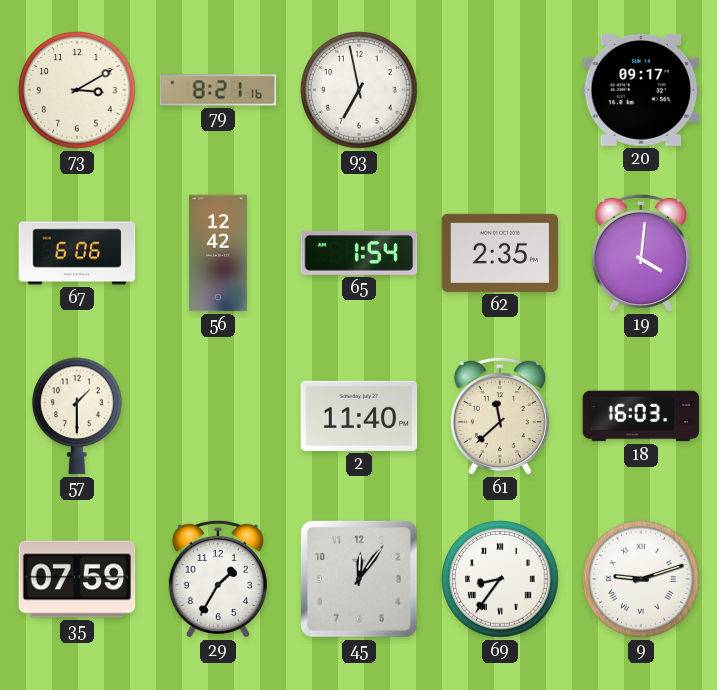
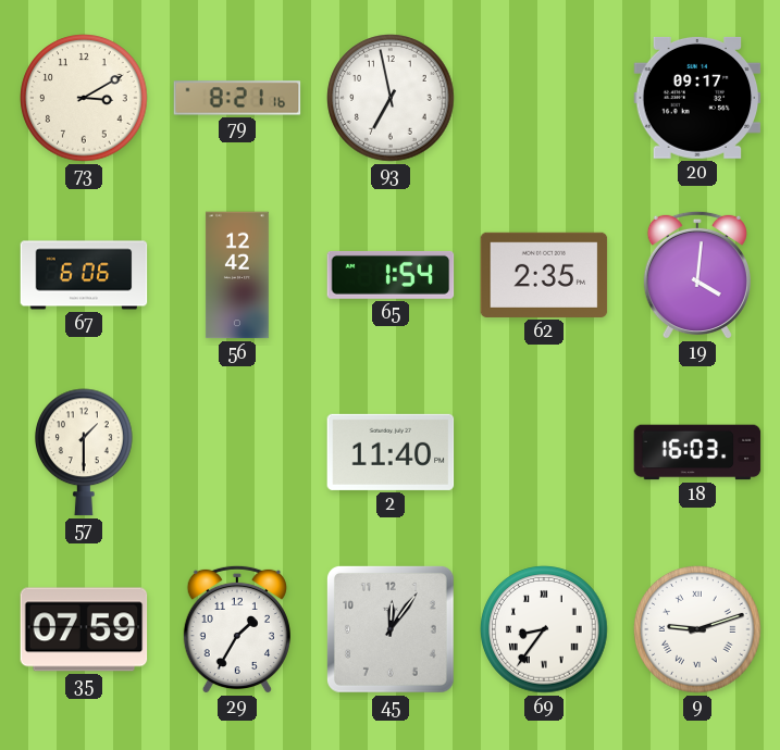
61: 11:38 -> none (500, 416)
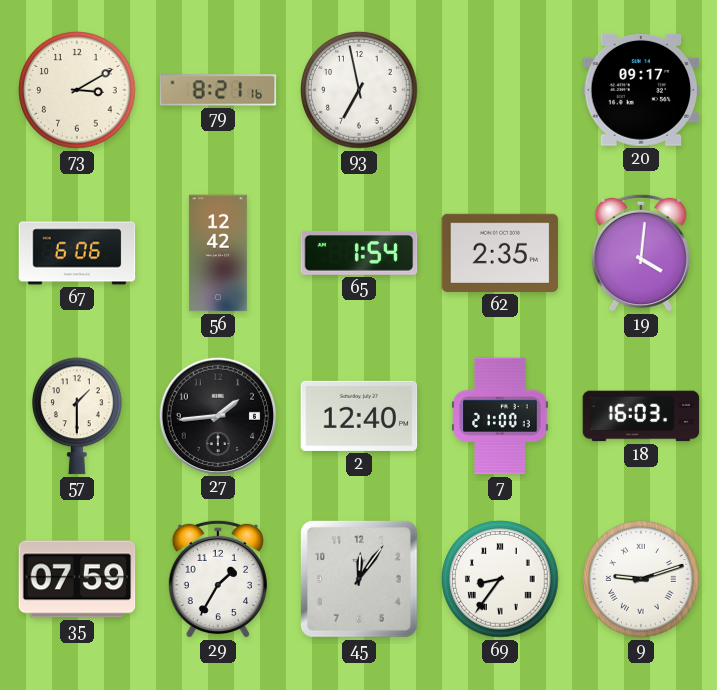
27: none -> 1:44 (217, 415)
2: 11:40 -> 12:40 (359, 416)
7: none -> 21:00 (500, 416)
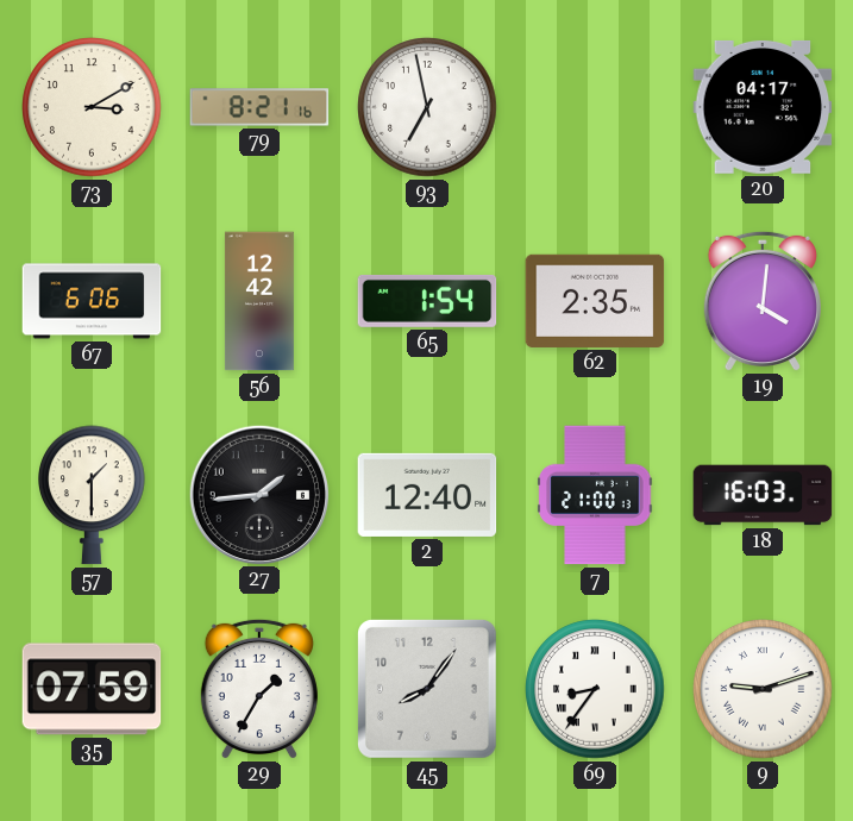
20: 09:17 -> 04:17 (763, 107)
45: 12:06 -> 8:06 (427, 689)
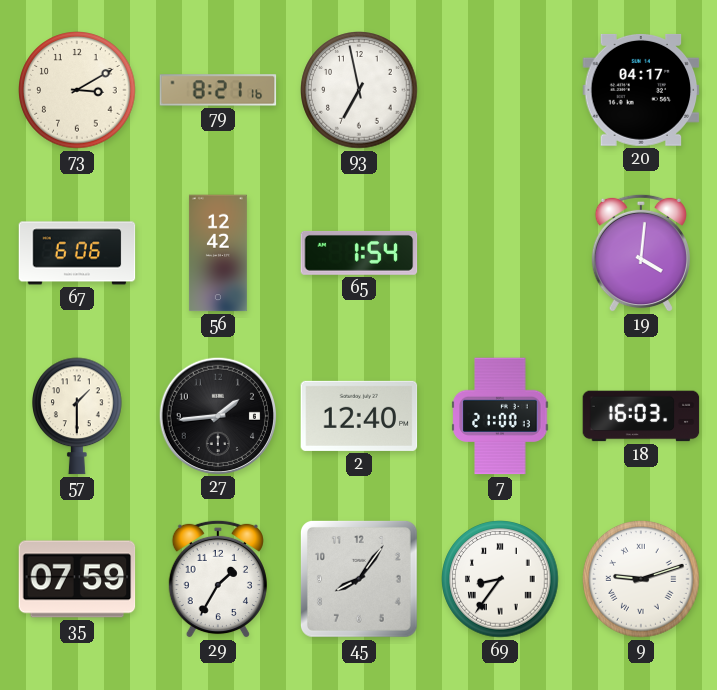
62: 2:35 -> none (595, 301)
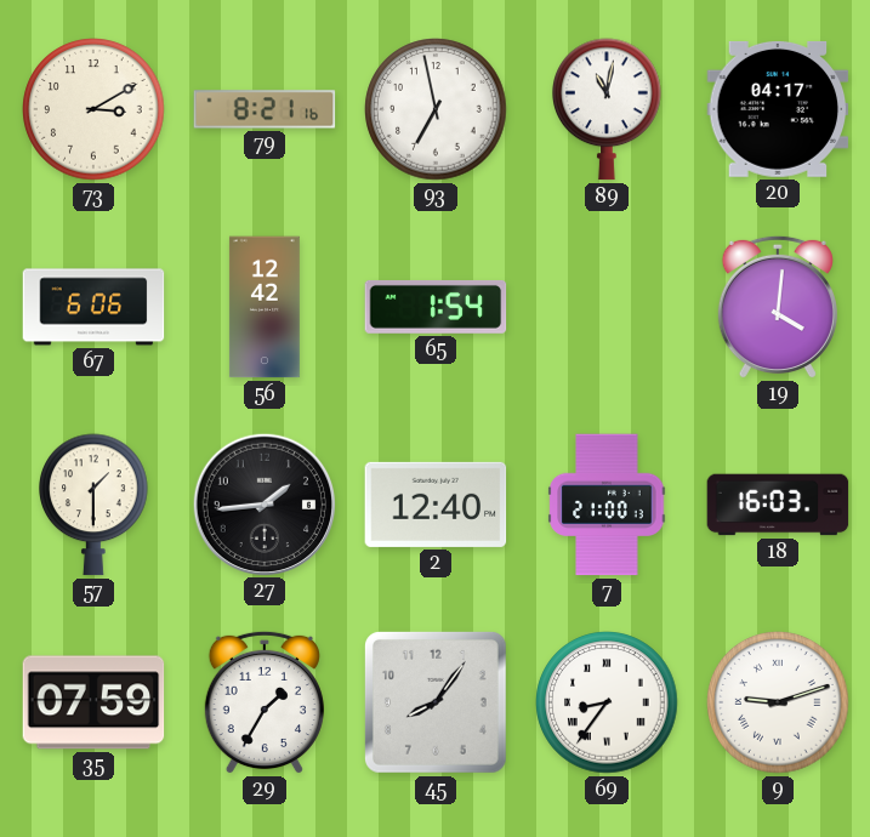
89: none -> 11:02 (608, 109)
